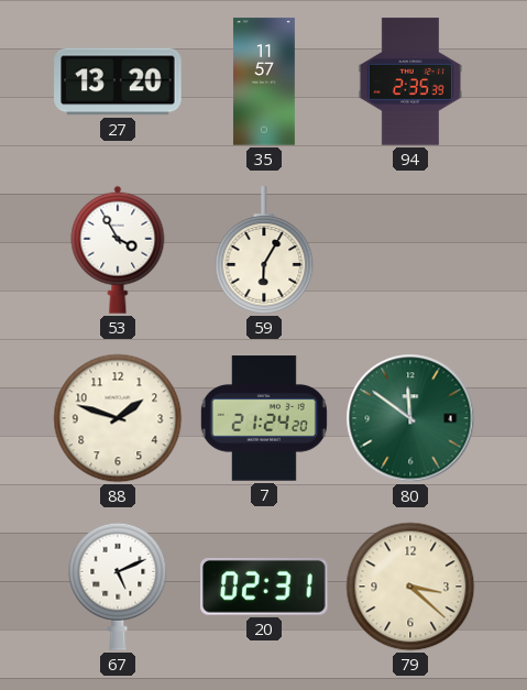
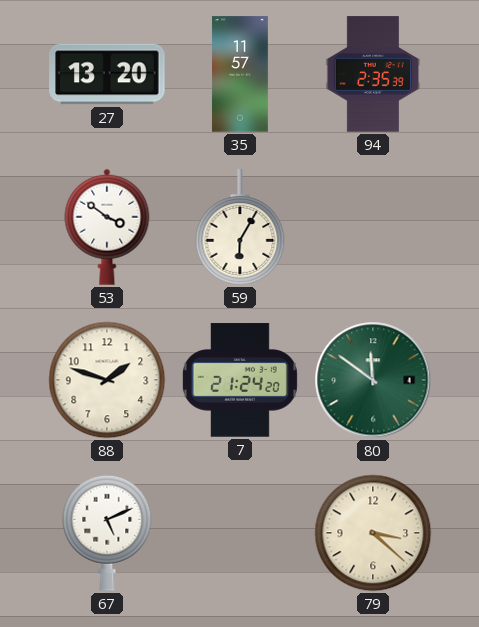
53: 3:55 -> 3:51 (107, 227)
20: 02:31 -> none (264, 587)
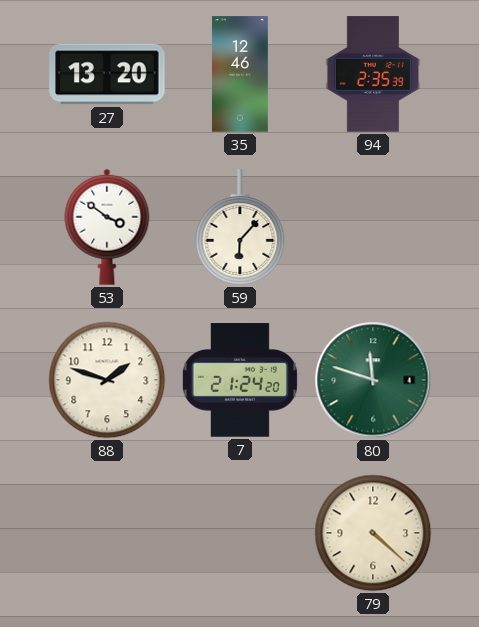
35: 11:57 -> 12:46 (240, 74)
59: 6:05 -> 6:07 (240, 227)
80: 11:51 -> 11:48 (373, 380)
67: 5:11 -> none (107, 533)
79: 3:22 -> 4:22 (373, 533)
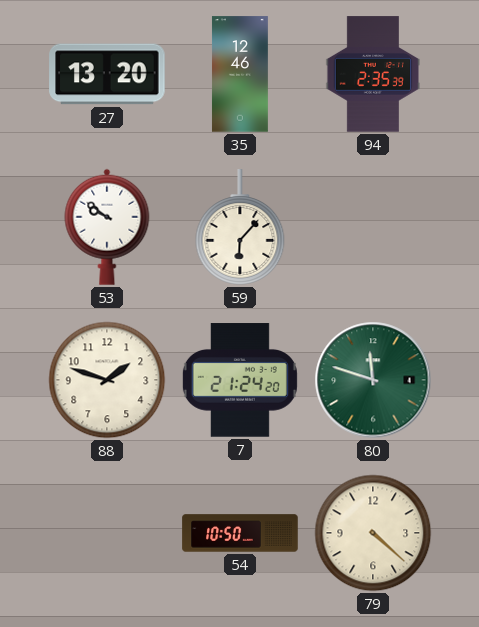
53: 3:51 -> 9:51 (107, 227)
54: none -> 10:50 (240, 533)
